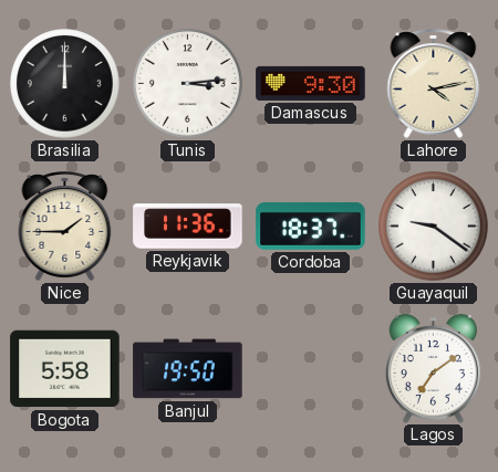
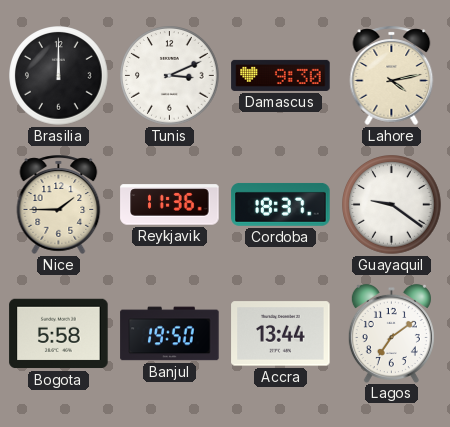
Tunis: 3:14 -> 3:11 (170, 76)
Accra: none -> 13:44 (281, 334)
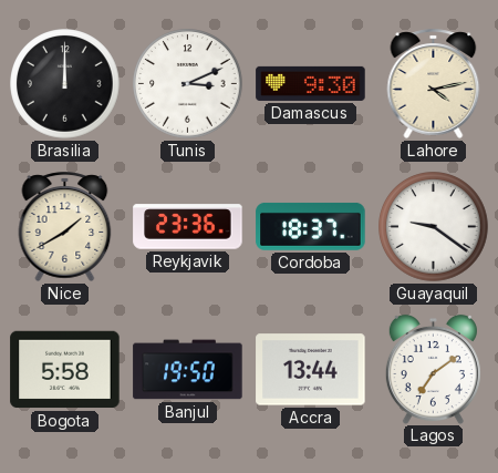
Nice: 1:45 -> 1:40 (65, 226)
Reykjavik: 11:36 -> 23:36 (188, 227)
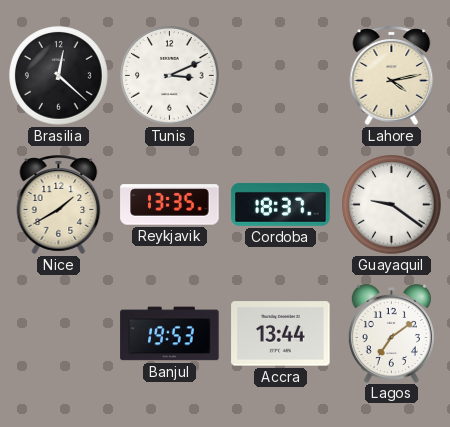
Brasilia: 12:00 -> 12:22 (59, 76)
Damascus: 9:30 -> none (311, 83)
Reykjavik: 23:36 -> 13:35 (170, 205)
Bogota: 5:58 -> none (65, 370)
Banjul: 19:50 -> 19:53 (170, 334)
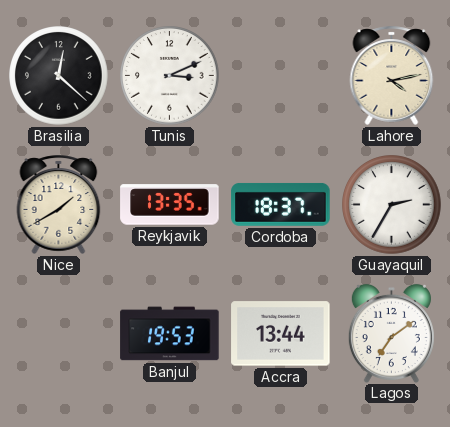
Guayaquil: 9:21 -> 2:35 (392, 205)
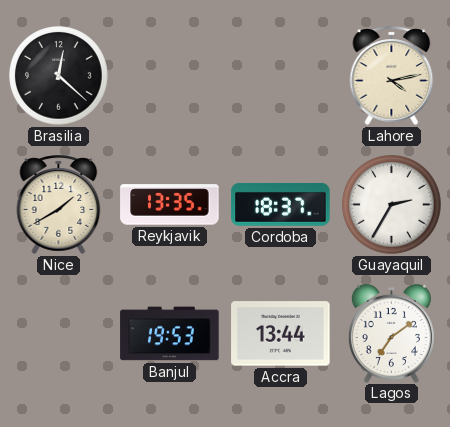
Tunis: 3:11 -> none (170, 76)
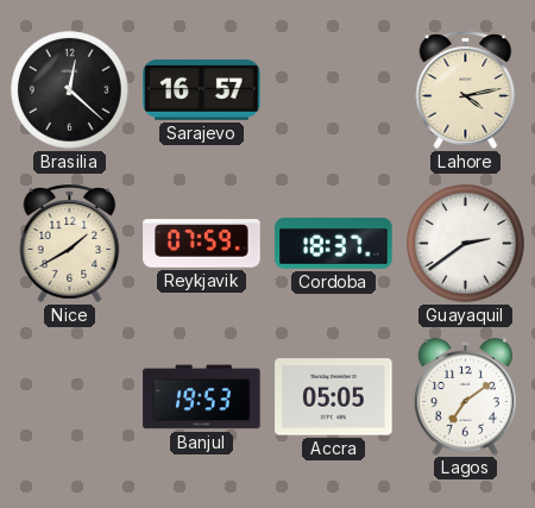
Sarajevo: none -> 16:57 (202, 90)
Reykjavik: 13:35 -> 07:59 (202, 244)
Guayaquil: 2:35 -> 2:39 (466, 244)
Accra: 13:44 -> 05:05 (334, 397)
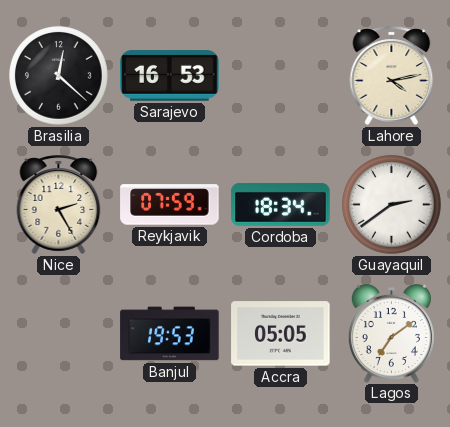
Sarajevo: 16:57 -> 16:53 (170, 76)
Nice: 1:40 -> 2:25 (59, 204)
Cordoba: 18:37 -> 18:34 (281, 205)
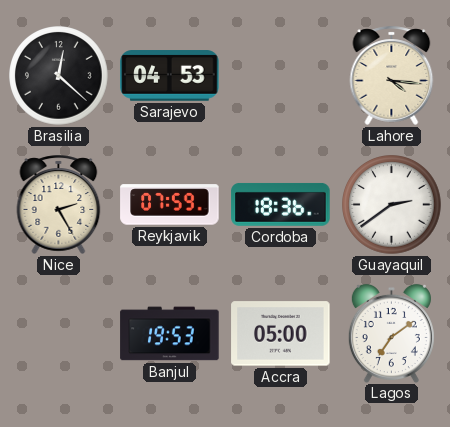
Sarajevo: 16:53 -> 04:53 (170, 76)
Lahore: 4:13 -> 4:16 (392, 75)
Cordoba: 18:34 -> 18:36 (281, 205)
Accra: 05:05 -> 05:00 (281, 334)
